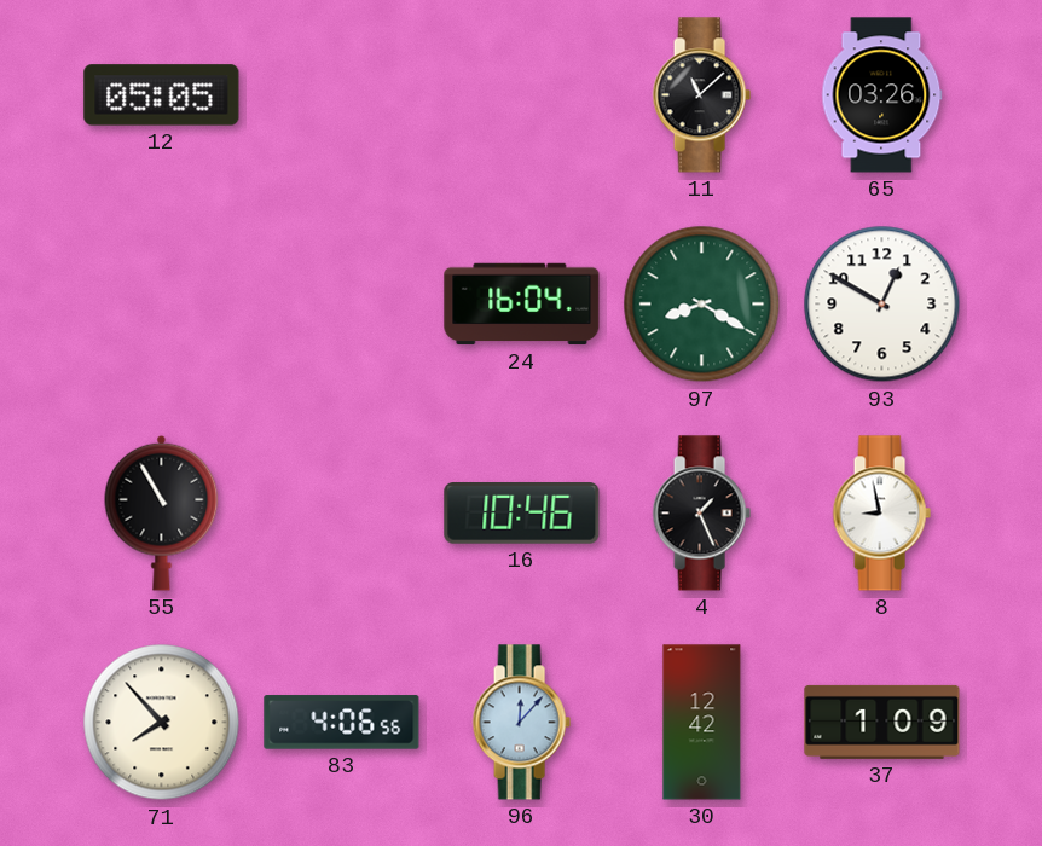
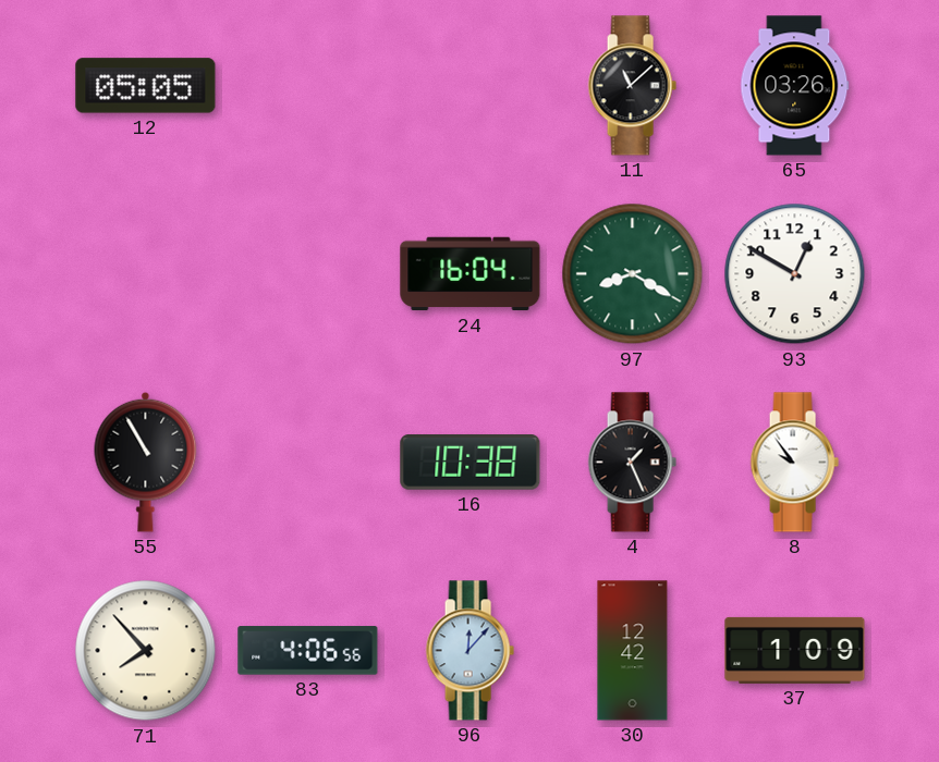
16: 10:46 -> 10:38 (471, 463)
8: 8:58 -> 9:54 (794, 463)
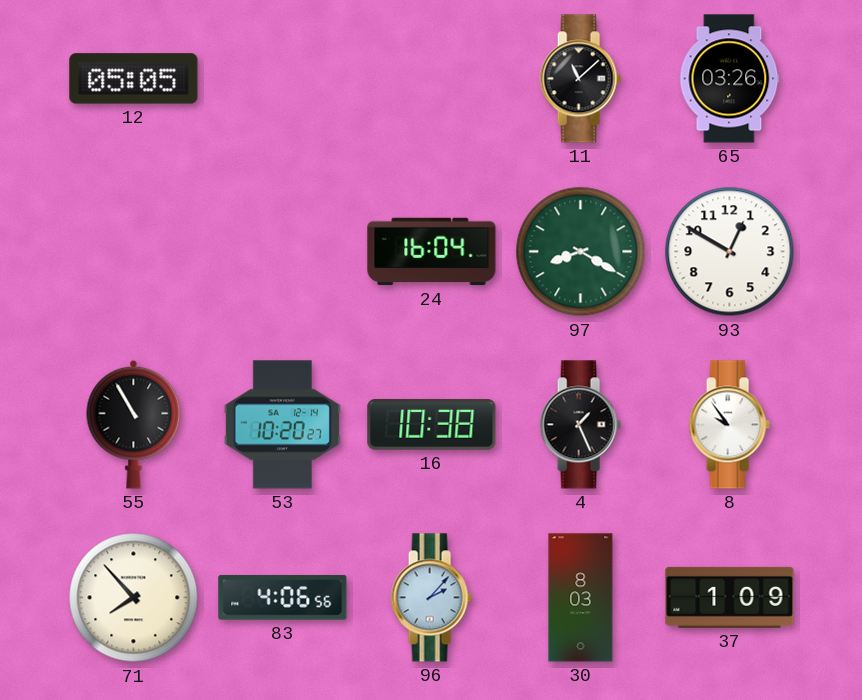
53: none -> 10:20 (282, 425)
96: 12:07 -> 2:07 (431, 598)
30: 12:42 -> 8:03 (581, 598)
